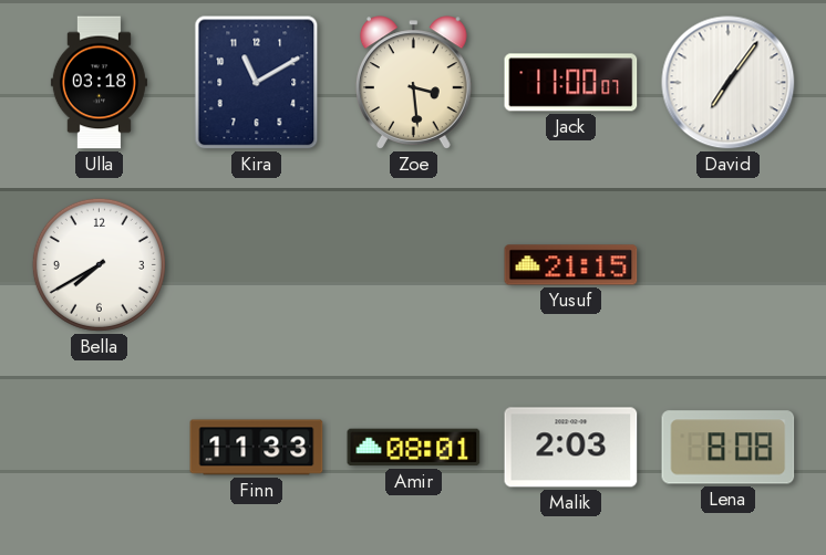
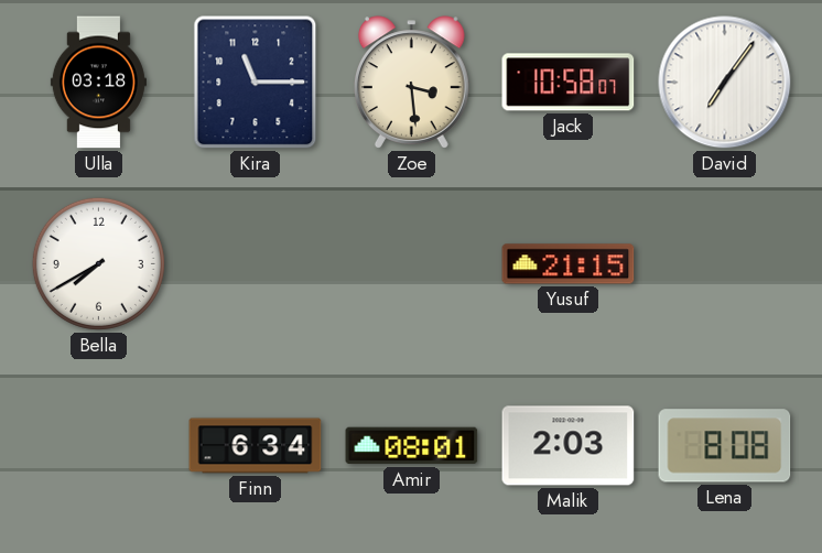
Kira: 11:10 -> 11:15 (256, 83)
Jack: 11:00 -> 10:58 (569, 83)
Finn: 11:33 -> 6:34 (256, 446)
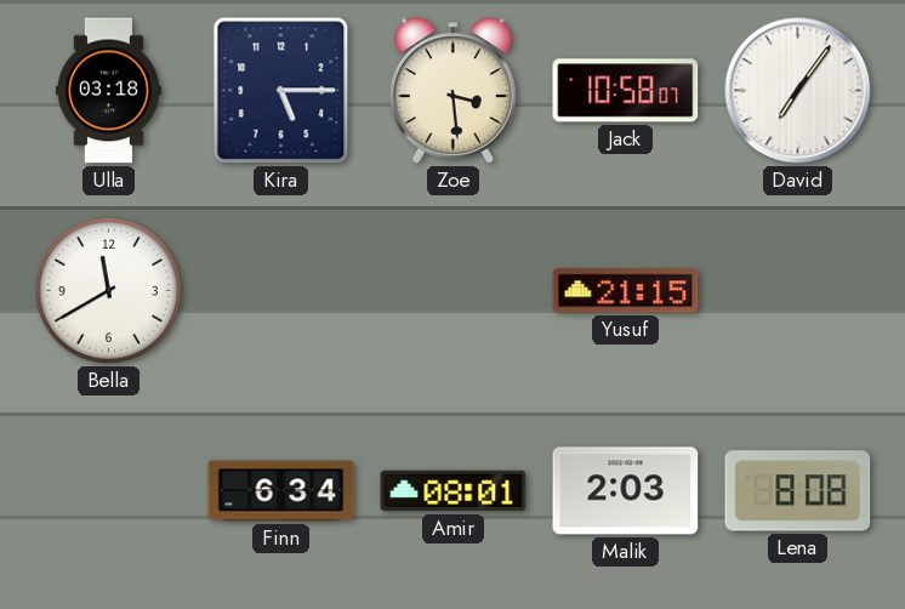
Kira: 11:15 -> 5:15 (281, 91)
Bella: 7:40 -> 11:40 (108, 290)
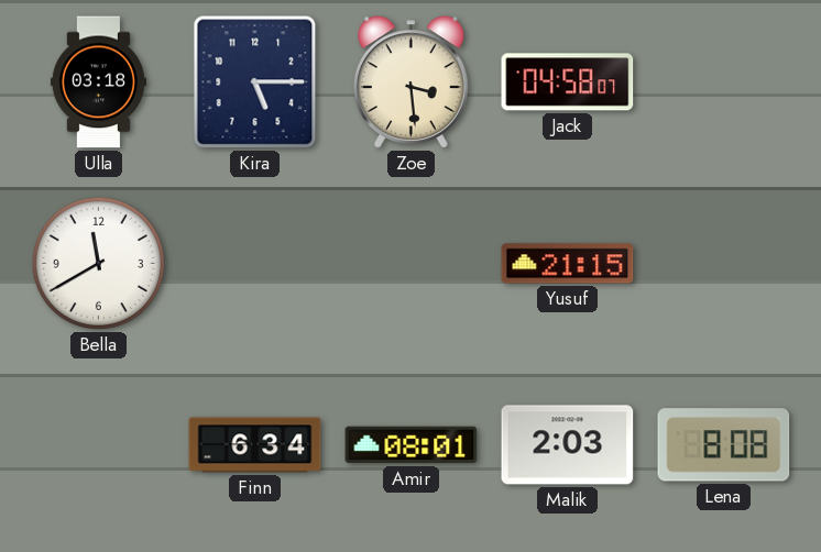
Jack: 10:58 -> 04:58 (568, 82)
David: 7:06 -> none (798, 91)
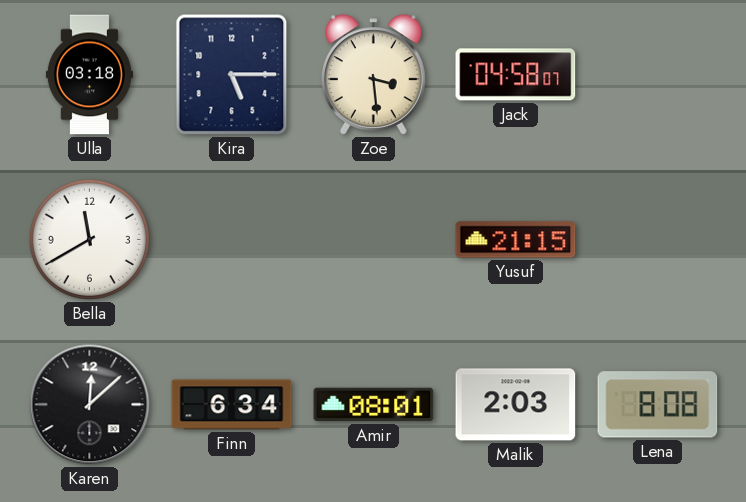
Karen: none -> 12:08 (90, 405)
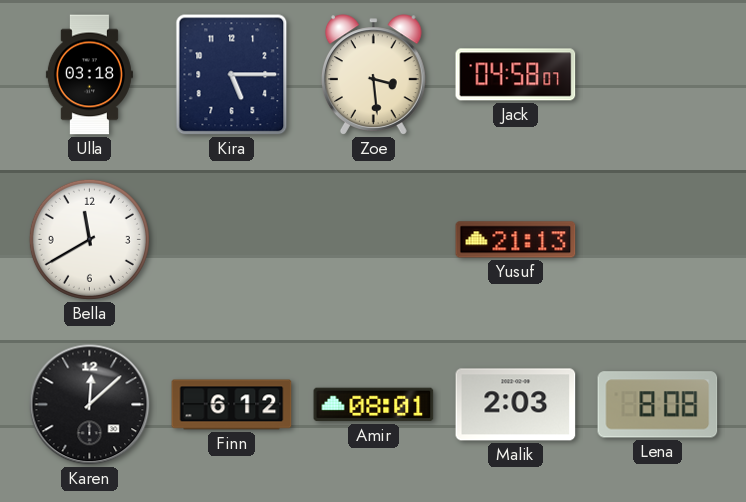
Yusuf: 21:15 -> 21:13 (516, 240)
Finn: 6:34 -> 6:12 (232, 405)
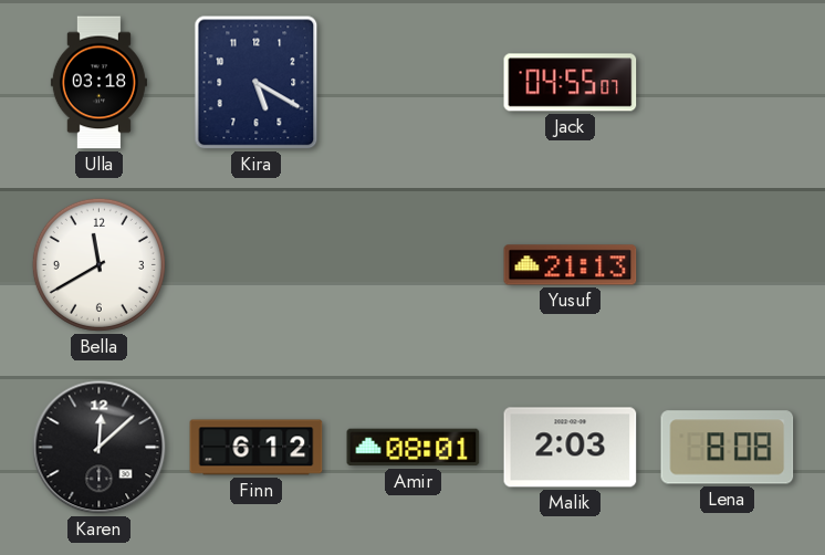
Kira: 5:15 -> 5:20 (257, 83)
Zoe: 3:29 -> none (373, 75)
Jack: 04:58 -> 04:55 (571, 83)
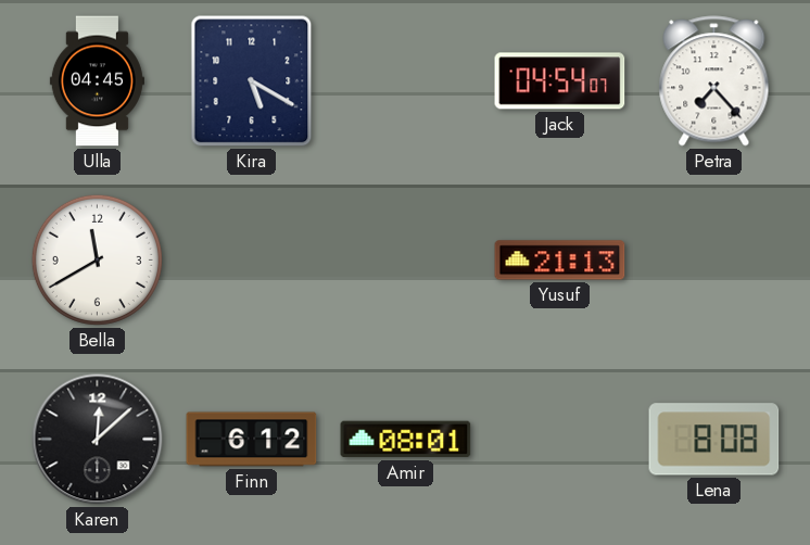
Ulla: 03:18 -> 04:45 (97, 81)
Jack: 04:55 -> 04:54 (560, 81)
Petra: none -> 7:23 (714, 81)
Malik: 2:03 -> none (571, 448)
